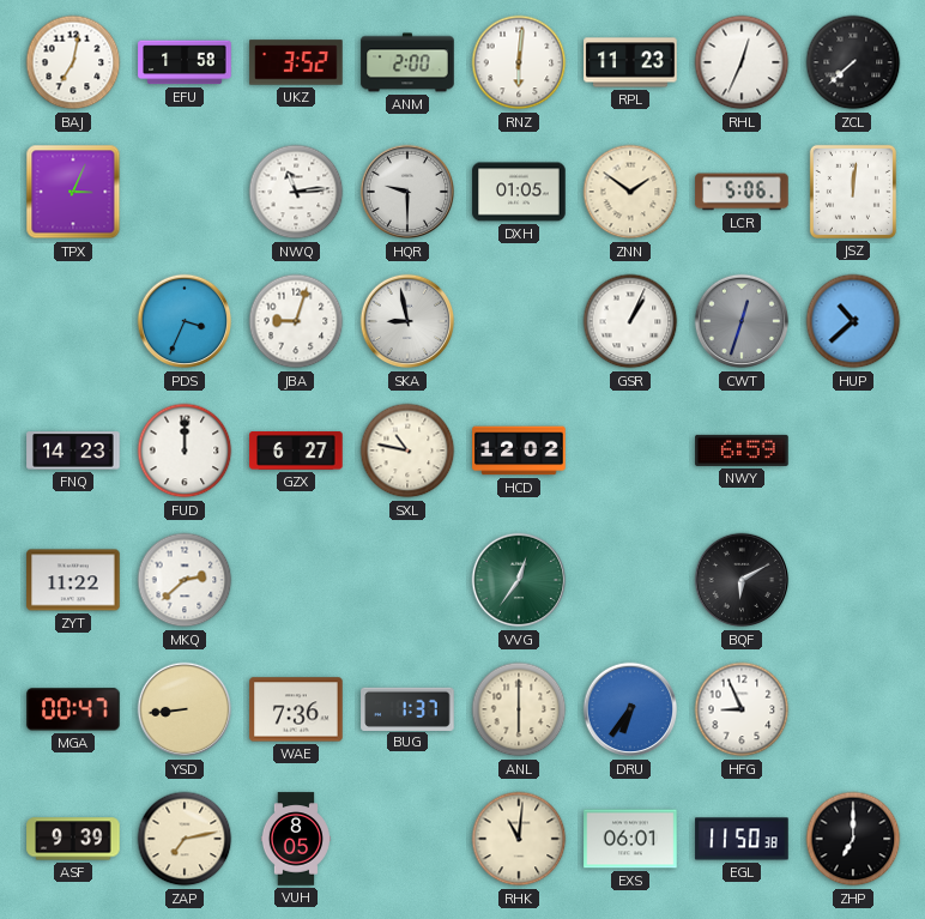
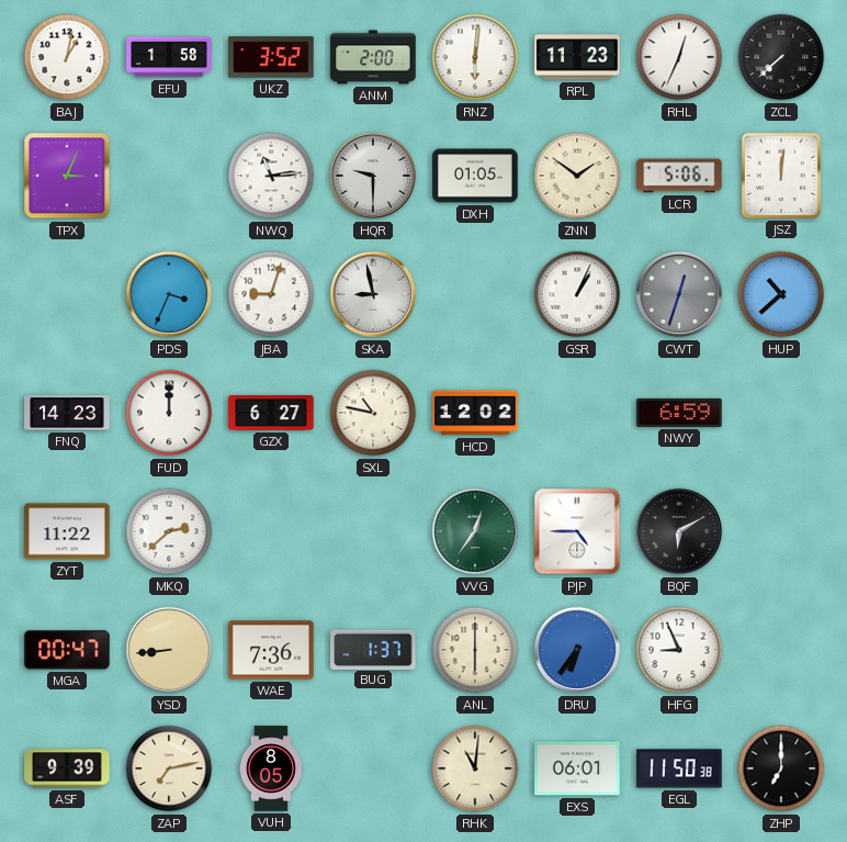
BAJ: 7:02 -> 1:02 (67, 57)
PJP: none -> 4:45 (577, 531)
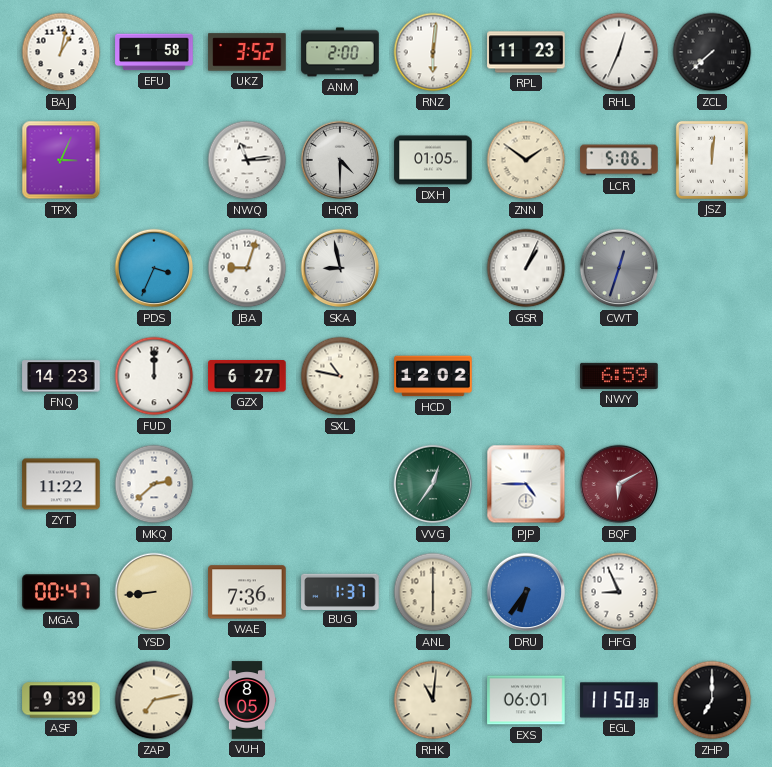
HQR: 9:30 -> 4:30 (340, 160)
HUP: 10:38 -> none (781, 294)
BQF dial: black -> burgundy (619, 484)
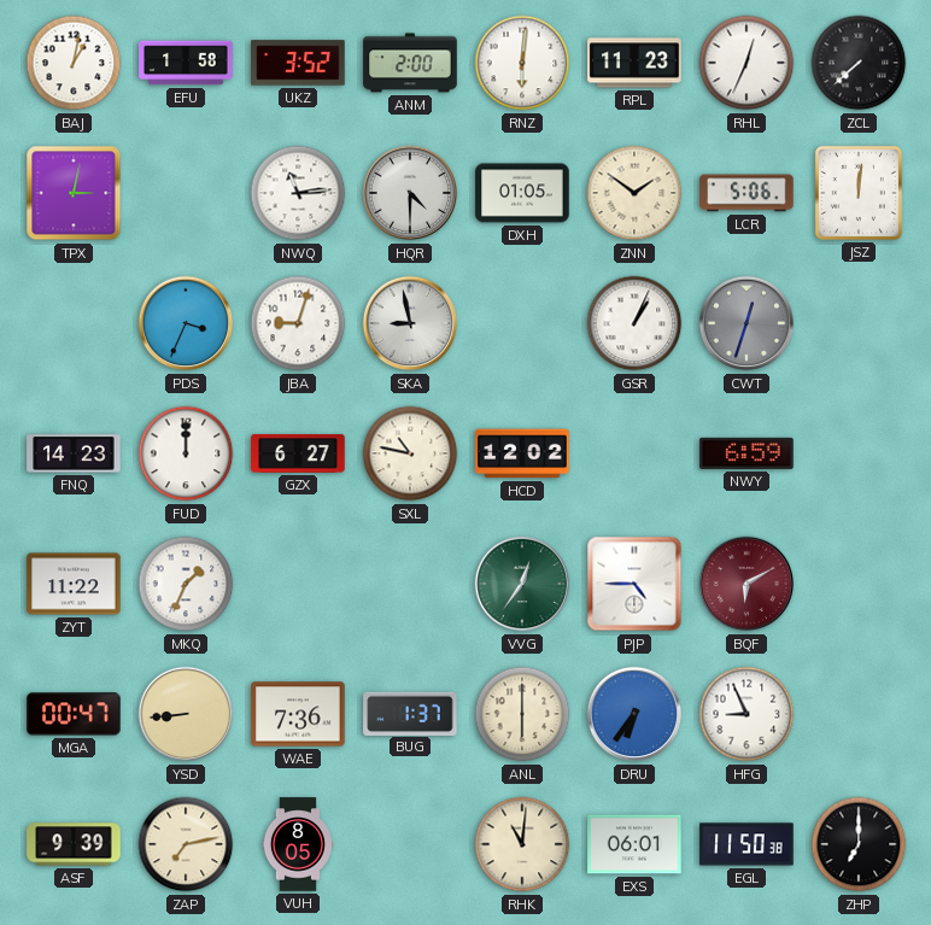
TPX: 3:04 -> 3:02 (74, 193)
MKQ: 2:38 -> 1:34 (186, 584)
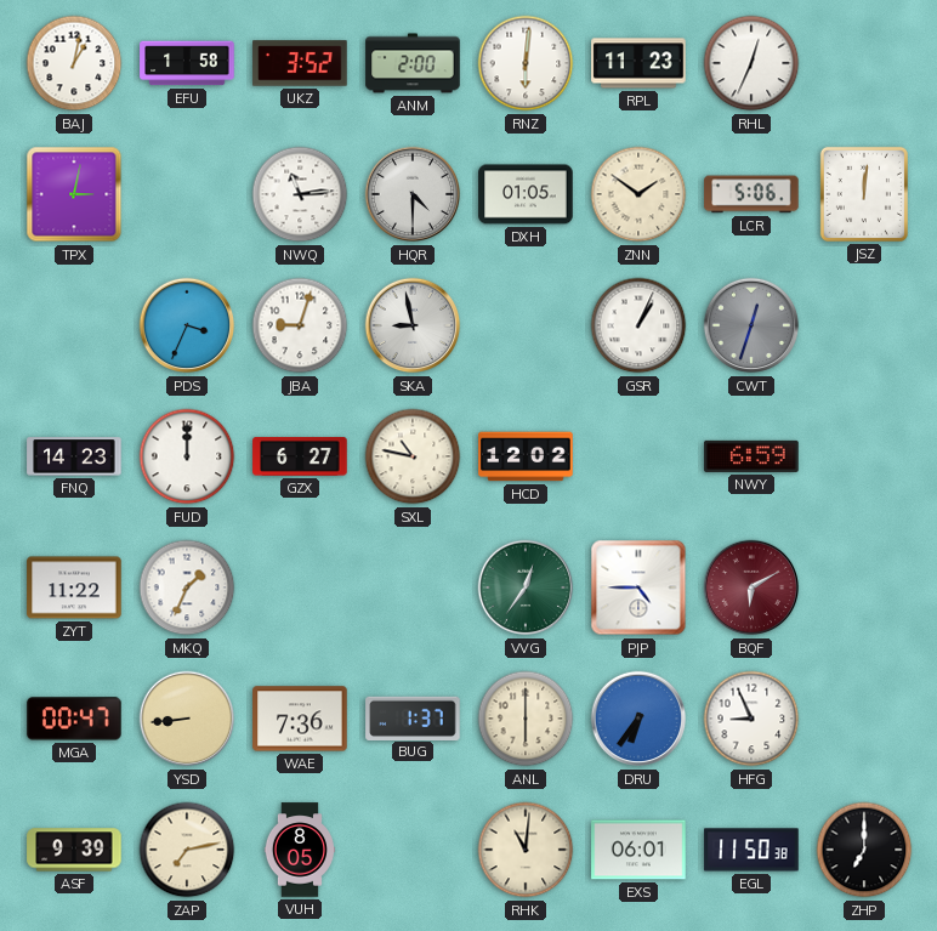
ZCL: 7:38 -> none (859, 63)
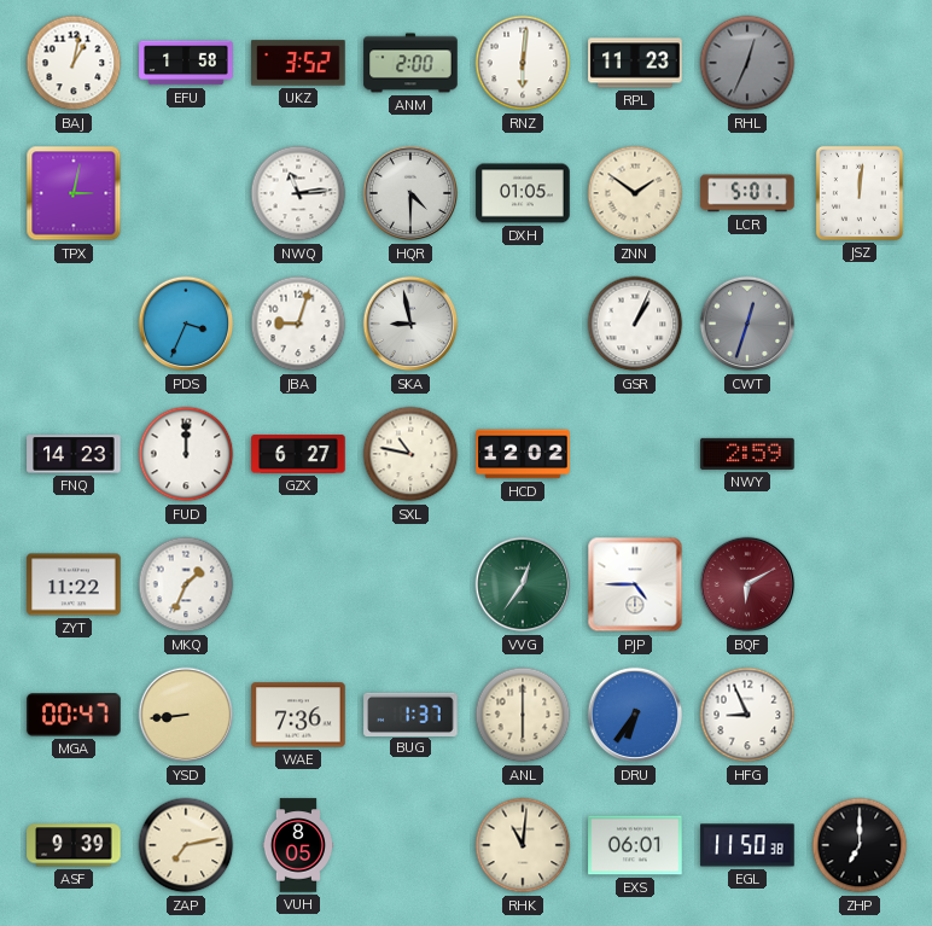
RHL dial: white -> grey (747, 63)
LCR: 5:06 -> 5:01 (747, 193)
NWY: 6:59 -> 2:59 (747, 454)
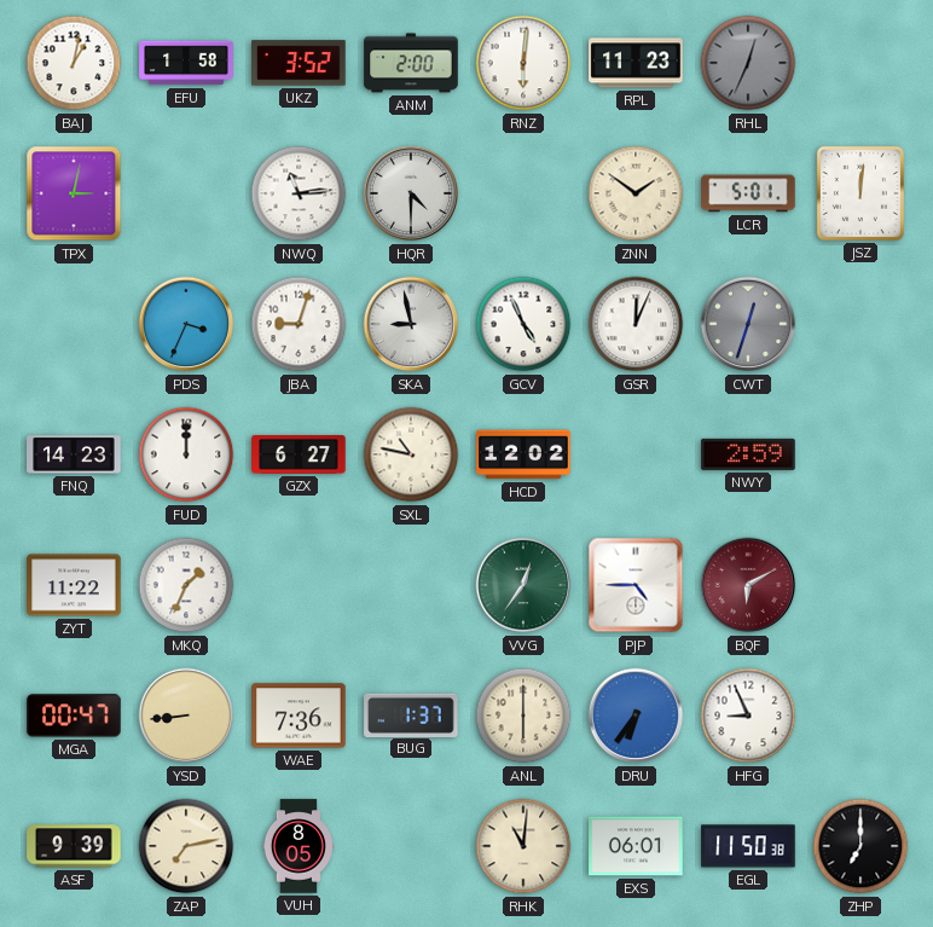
DXH: 01:05 -> none (523, 193)
GCV: none -> 4:56 (523, 324)
GSR: 1:04 -> 12:04 (636, 324)
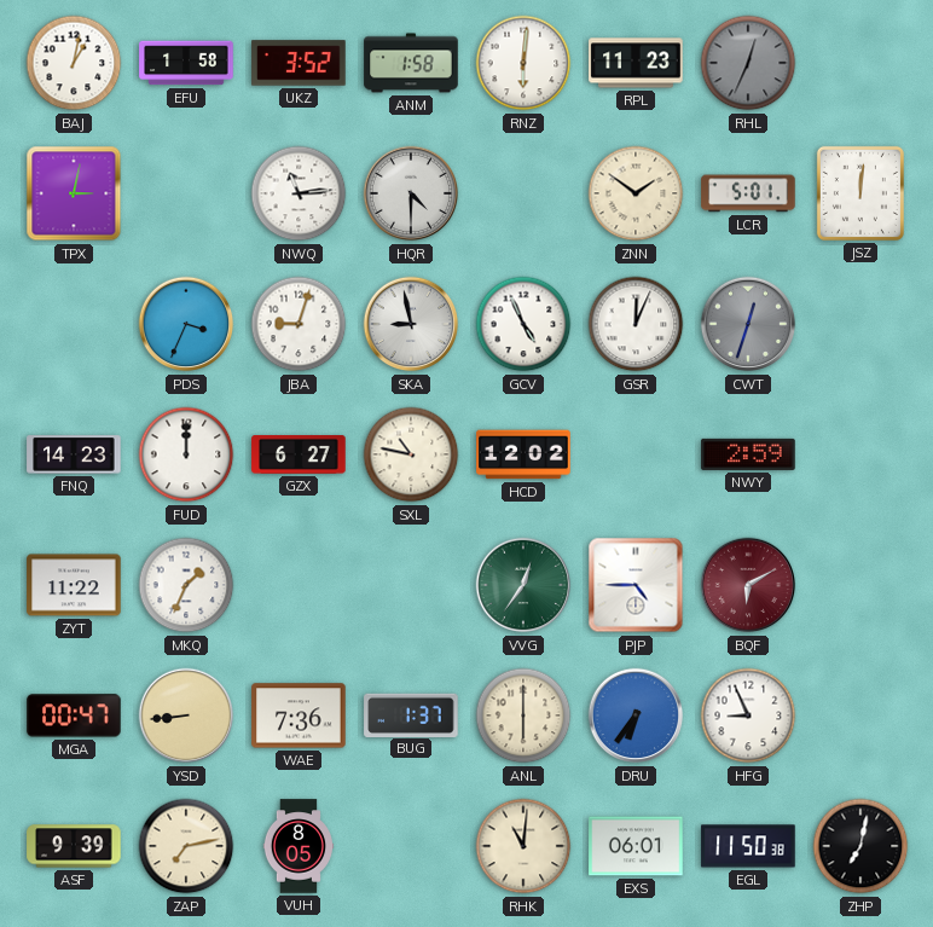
ANM: 2:00 -> 1:58 (411, 63)
ZHP: 7:00 -> 7:02 (860, 846)
